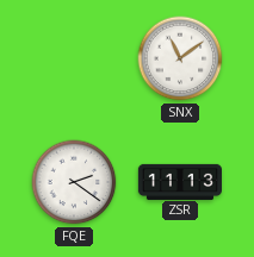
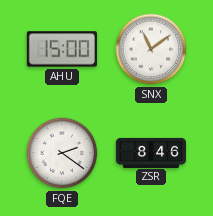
AHU: none -> 15:00 (62, 49)
ZSR: 11:13 -> 8:46 (150, 152)
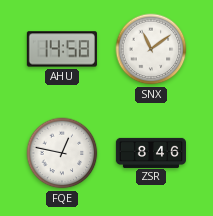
AHU: 15:00 -> 14:58 (62, 49)
FQE: 2:21 -> 12:47 (62, 153)
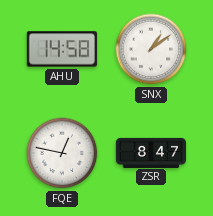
SNX: 11:09 -> 1:09 (151, 49)
ZSR: 8:46 -> 8:47 (150, 152)
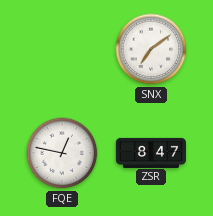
AHU: 14:58 -> none (62, 49)
SNX: 1:09 -> 7:09 (151, 49)
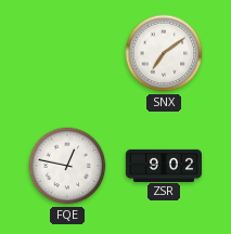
ZSR: 8:47 -> 9:02 (163, 165)
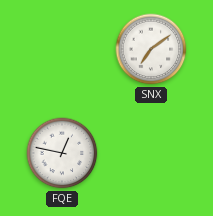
ZSR: 9:02 -> none (163, 165)
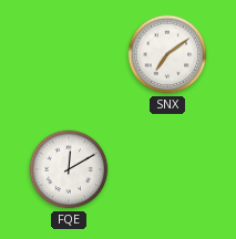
FQE: 12:47 -> 12:10 (69, 169)
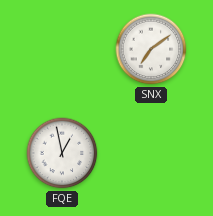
FQE: 12:10 -> 12:58 (62, 153)
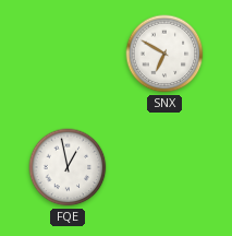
SNX: 7:09 -> 6:50 (164, 54)
